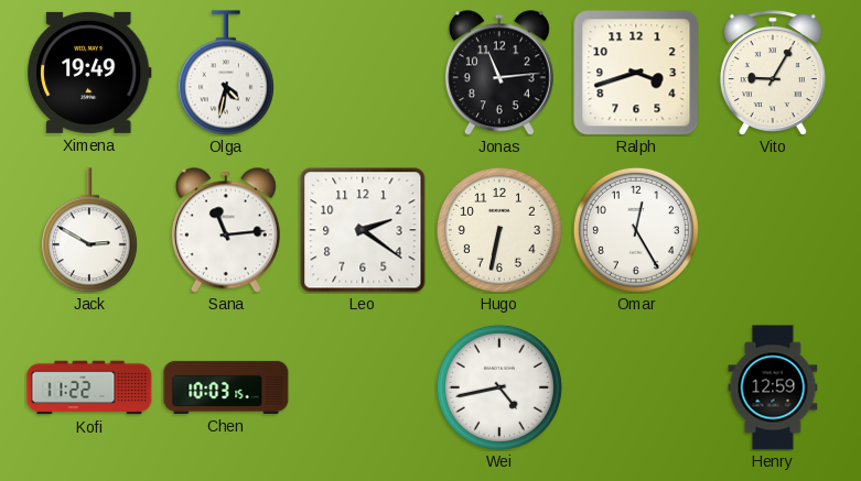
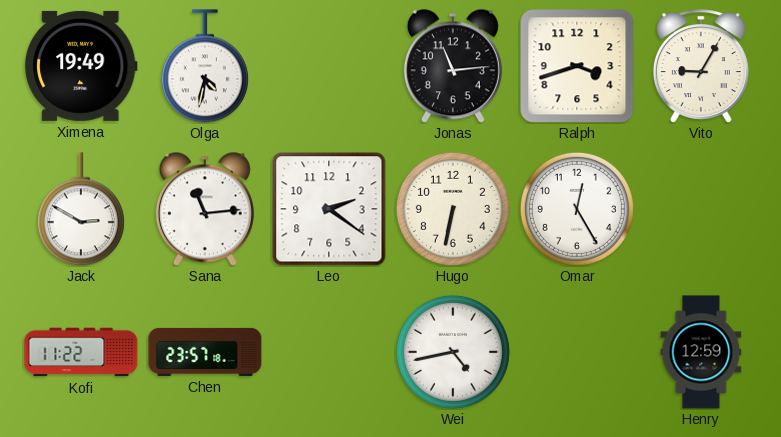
Chen: 10:03 -> 23:57 (205, 352)
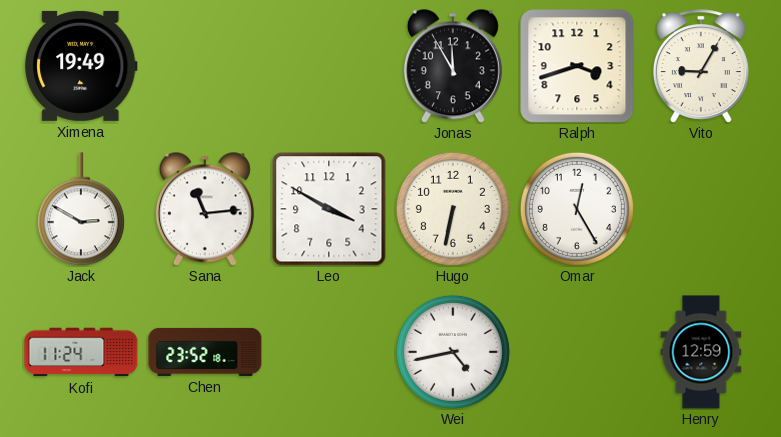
Olga: 4:32 -> none (205, 66)
Jonas: 11:14 -> 11:55 (453, 66)
Leo: 2:21 -> 3:50 (329, 209)
Kofi: 11:22 -> 11:24 (81, 352)
Chen: 23:57 -> 23:52 (205, 352)
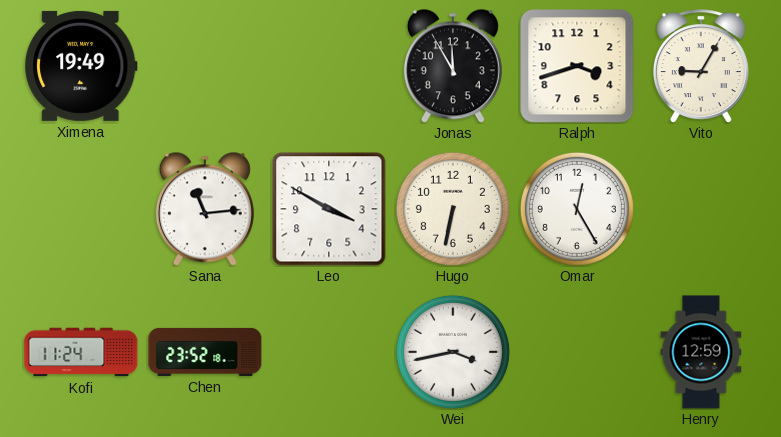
Jack: 2:50 -> none (81, 209)
Wei: 4:43 -> 3:43 (453, 352)
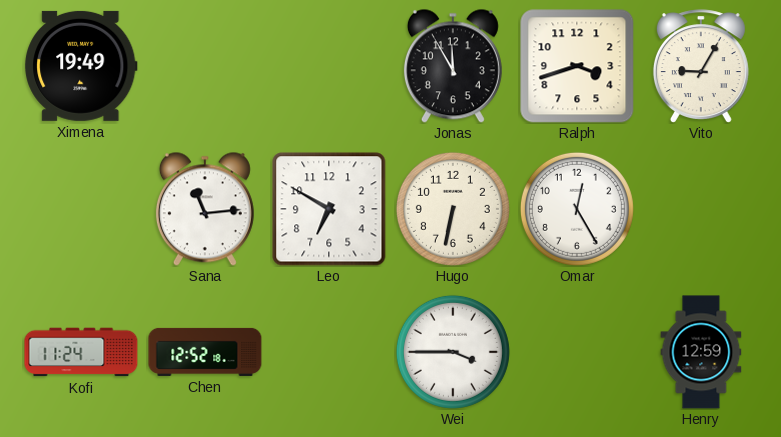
Leo: 3:50 -> 6:50 (329, 209)
Chen: 23:52 -> 12:52 (205, 352)
Wei: 3:43 -> 3:45 (453, 352)
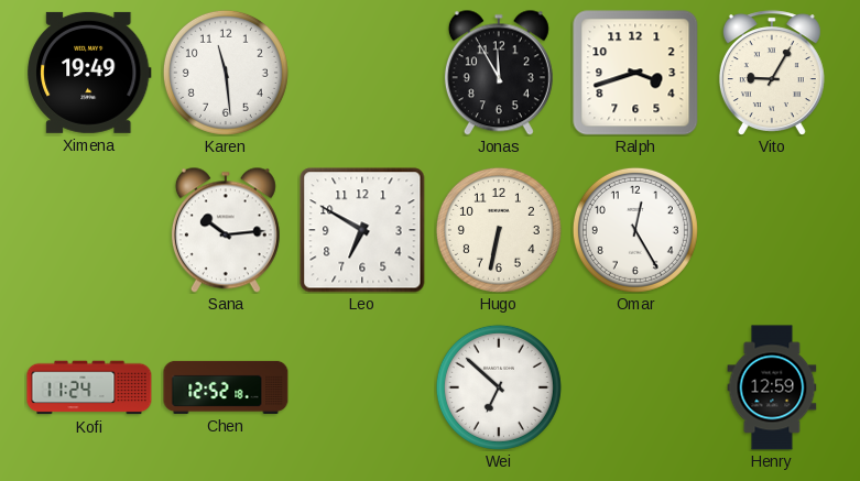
Karen: none -> 11:29 (226, 73)
Sana: 11:14 -> 10:14 (226, 230)
Wei: 3:45 -> 6:52 (499, 387)
